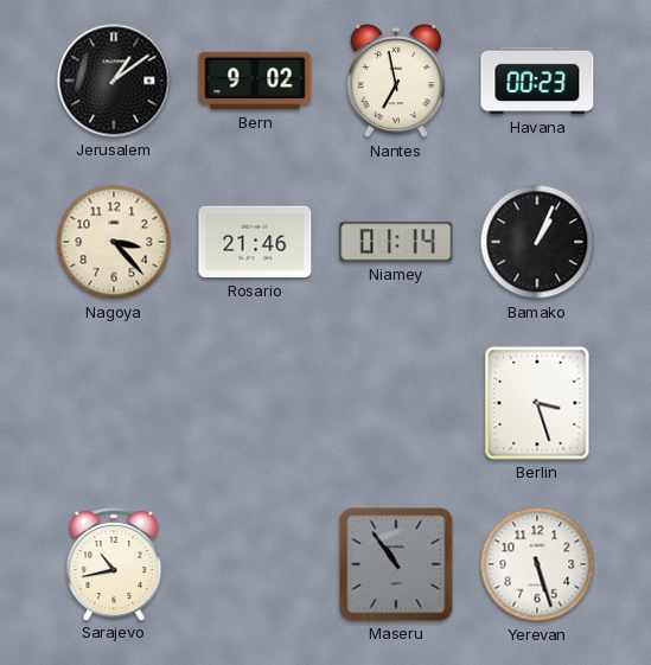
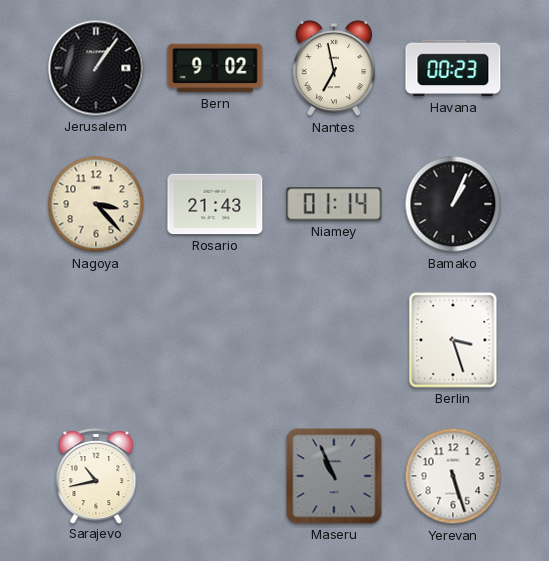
Jerusalem: 1:09 -> 1:06 (96, 68)
Rosario: 21:46 -> 21:43 (215, 204)
Maseru: 10:54 -> 10:56 (334, 476)
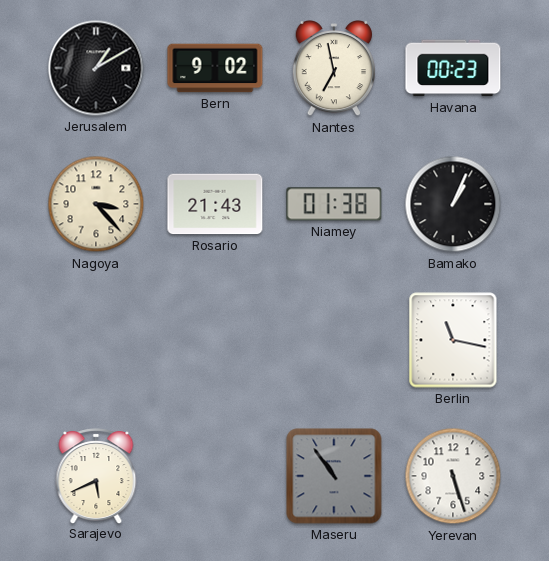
Jerusalem: 1:06 -> 1:10 (96, 68)
Niamey: 01:14 -> 01:38 (334, 204)
Berlin: 3:27 -> 11:17 (453, 340)
Sarajevo: 10:43 -> 5:41 (96, 476)
Maseru: 10:56 -> 10:54 (334, 476)
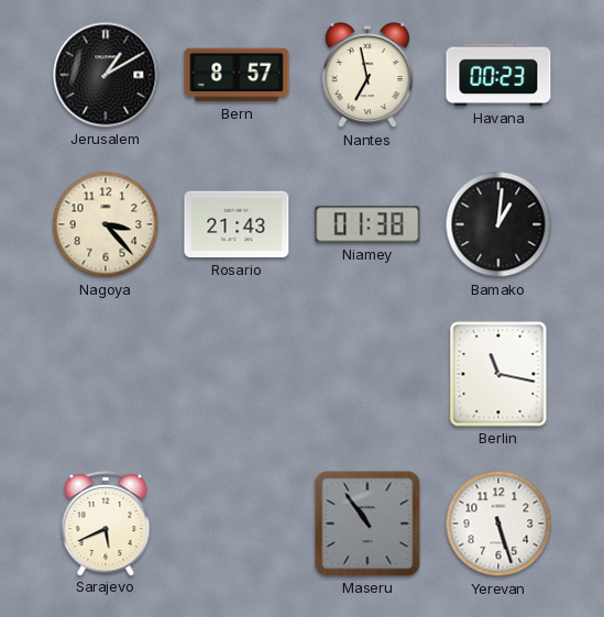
Bern: 9:02 -> 8:57 (237, 75)
Bamako: 1:04 -> 1:01 (498, 224)
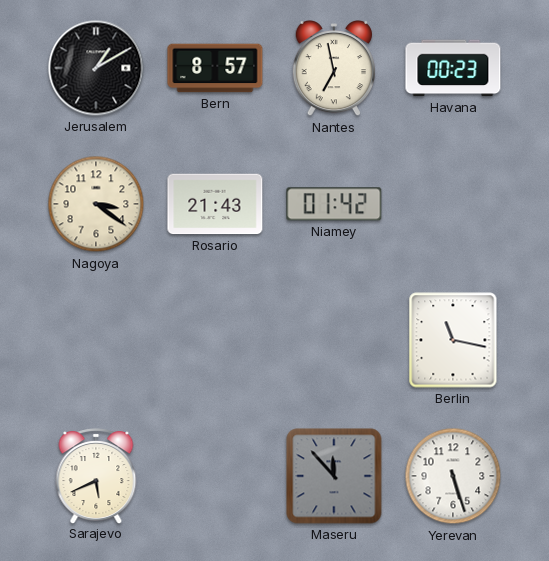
Nagoya: 3:23 -> 3:21 (96, 204)
Niamey: 01:38 -> 01:42 (334, 204)
Bamako: 1:01 -> none (498, 224)
Maseru: 10:54 -> 11:53 (334, 476)
